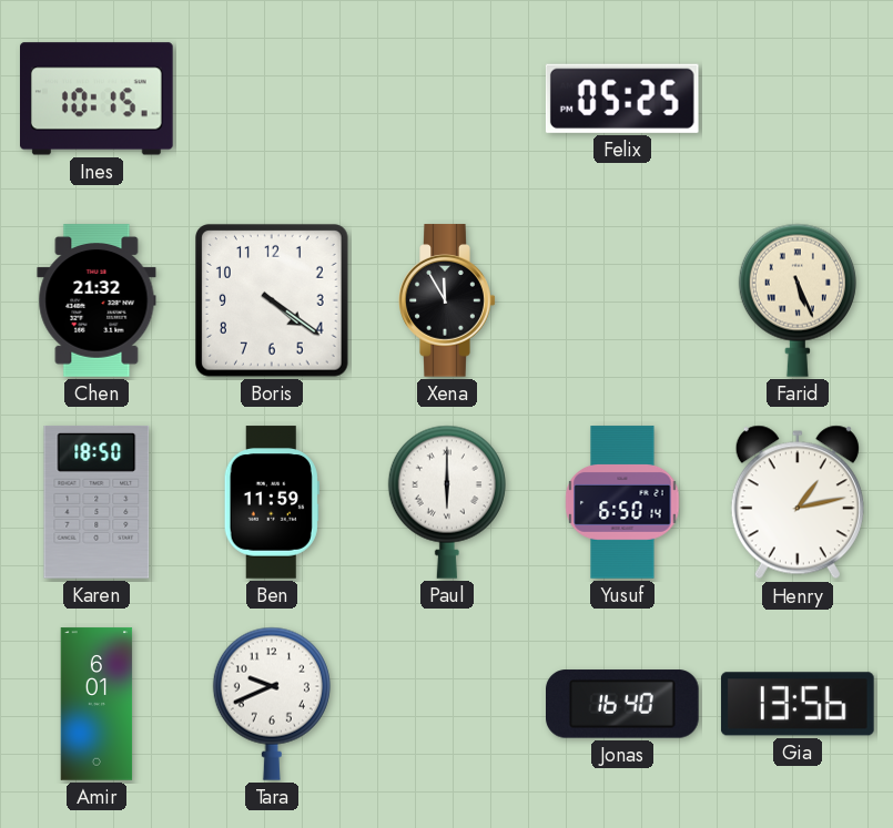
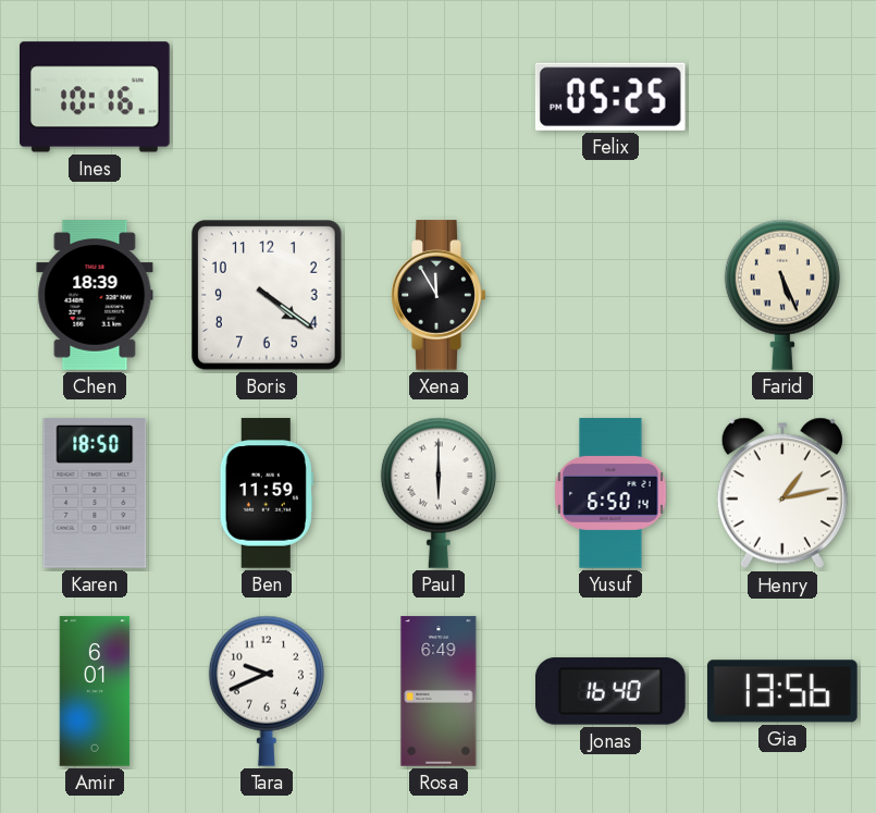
Ines: 10:15 -> 10:16 (96, 97)
Chen: 21:32 -> 18:39 (95, 295)
Rosa: none -> 6:49 (439, 691)
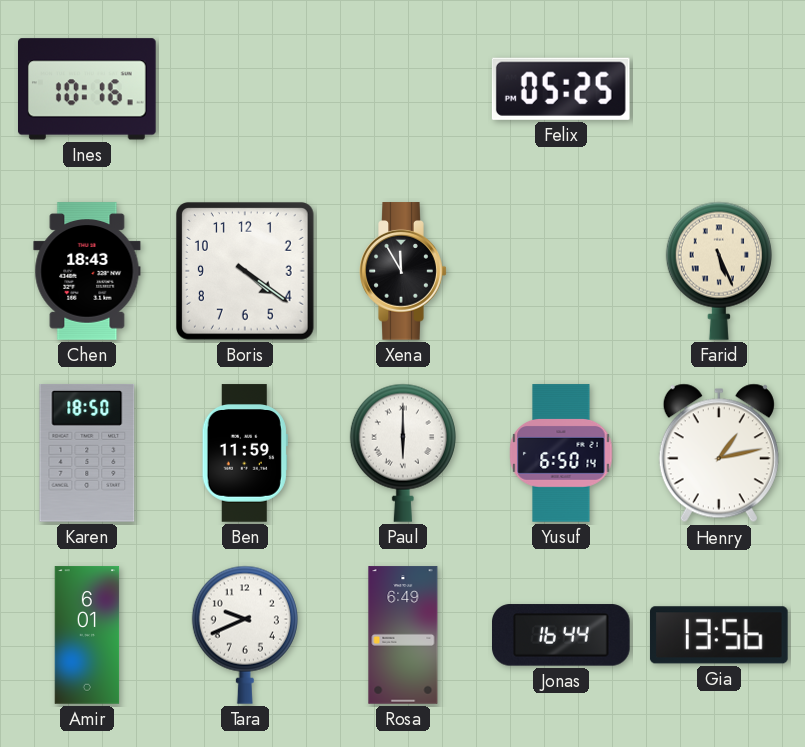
Chen: 18:39 -> 18:43 (87, 271)
Jonas: 16:40 -> 16:44 (562, 635)
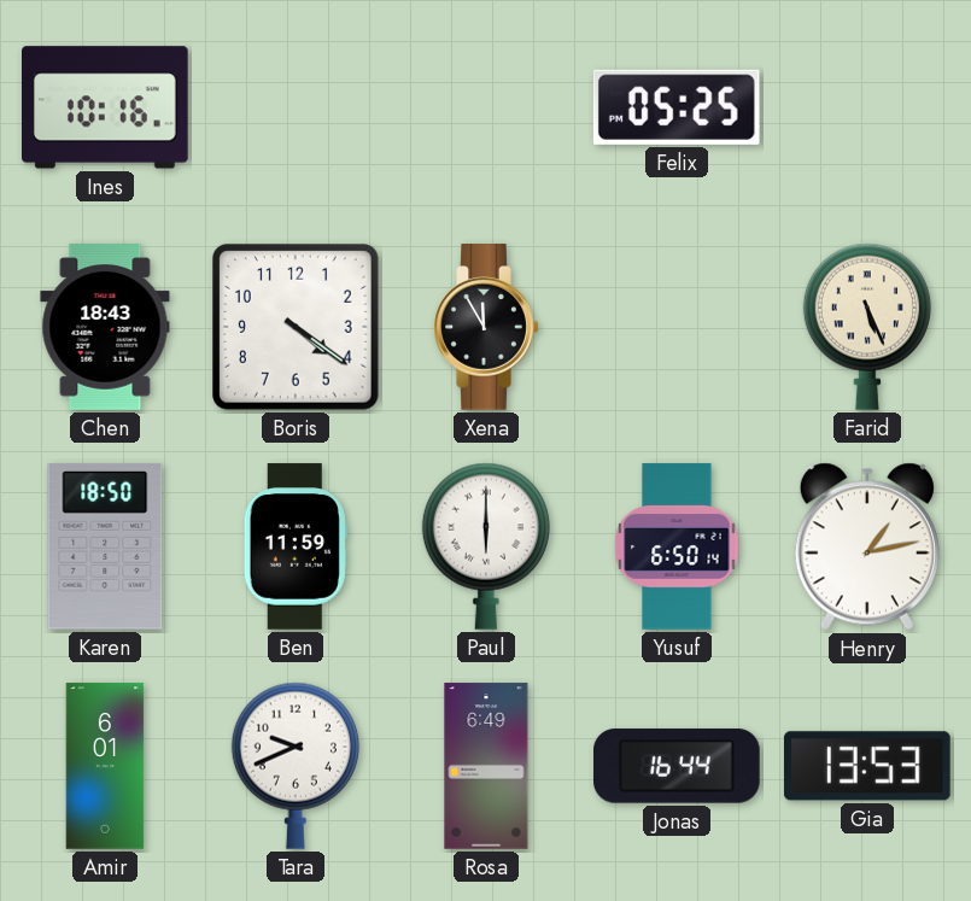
Gia: 13:56 -> 13:53 (867, 766)
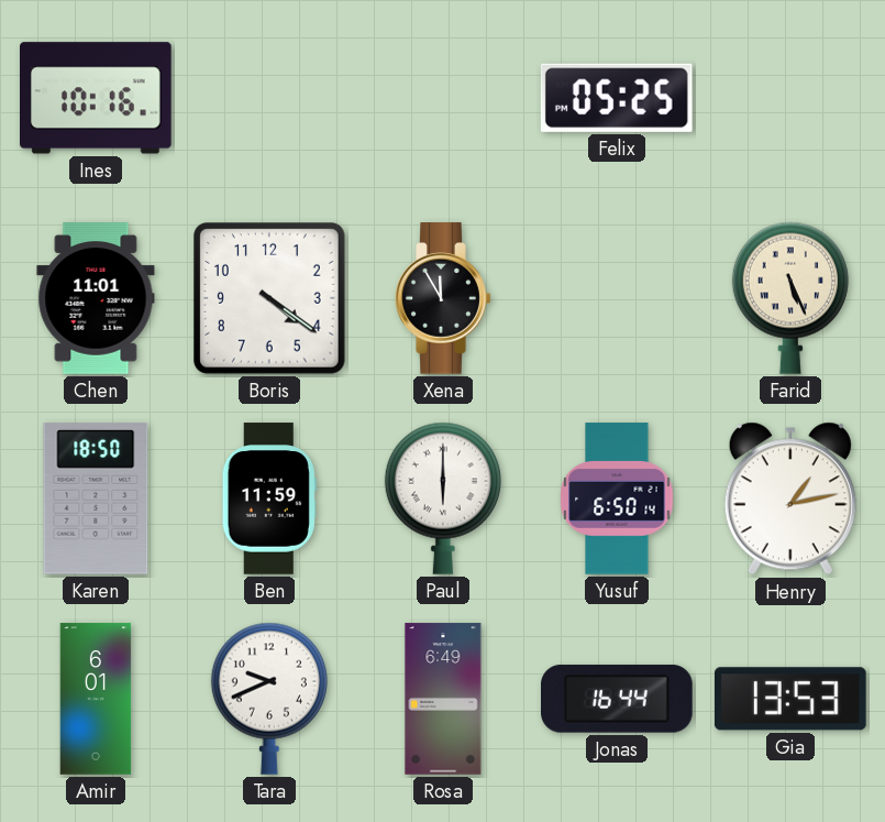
Chen: 18:43 -> 11:01 (96, 298)
